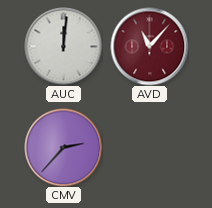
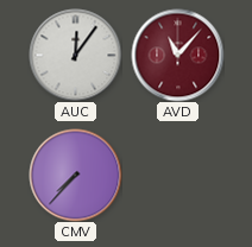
AUC: 12:01 -> 12:06 (75, 55)
CMV: 2:37 -> 7:37 (75, 175)
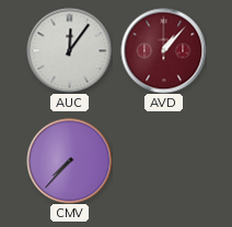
AVD: 11:07 -> 1:07 (163, 50)
